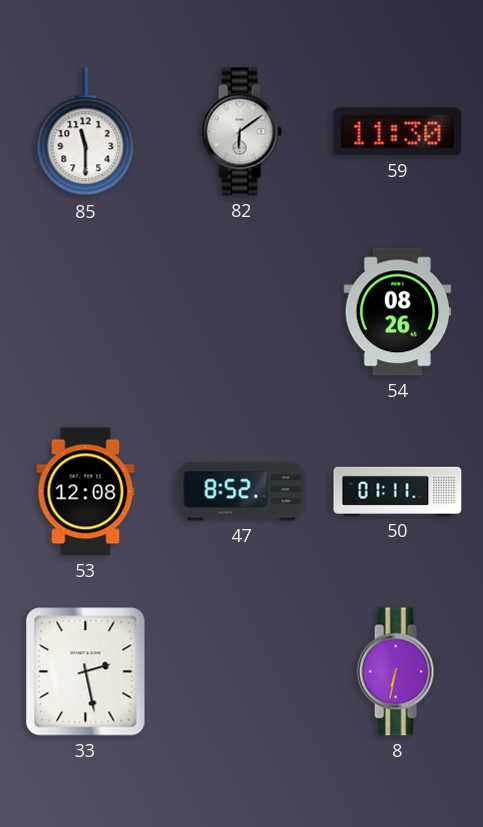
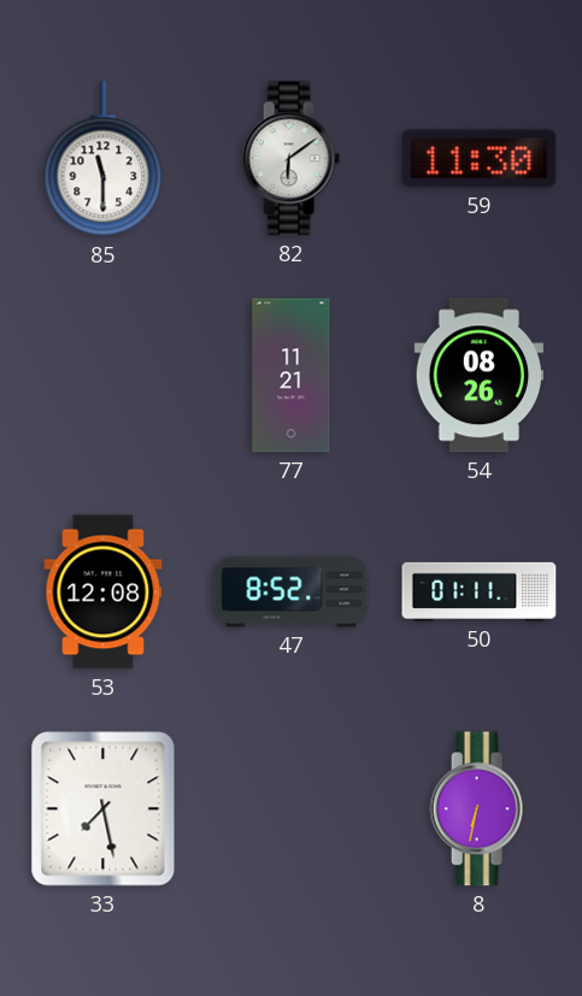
77: none -> 11:21 (292, 376)
33: 2:28 -> 7:28 (104, 809)
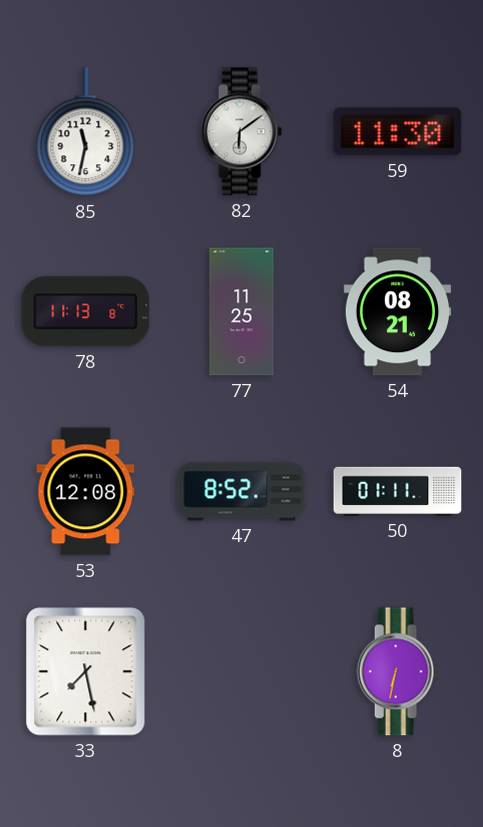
85: 11:30 -> 11:32 (86, 132)
78: none -> 11:13 (86, 312)
77: 11:21 -> 11:25 (242, 312)
54: 08:26 -> 08:21 (398, 312)
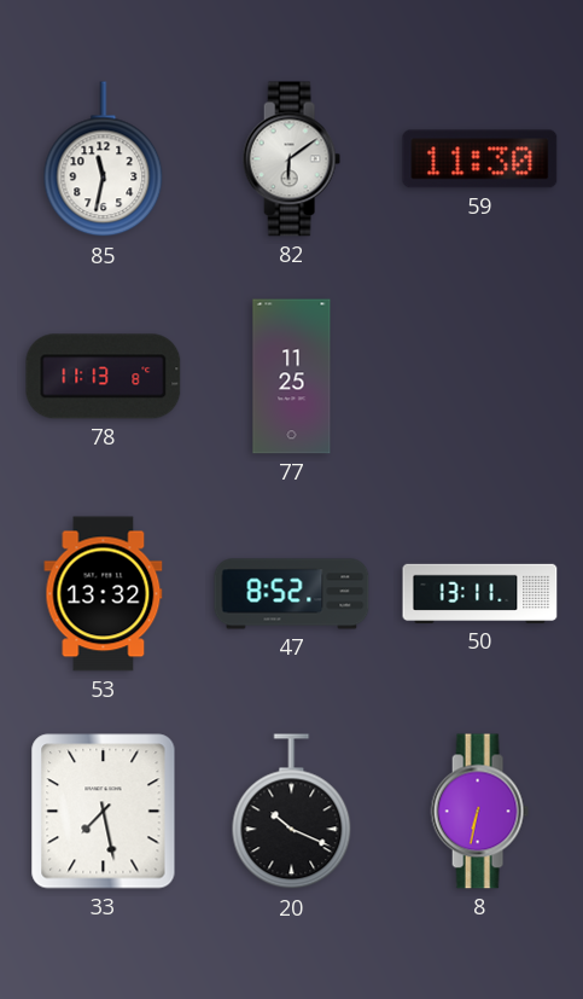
54: 08:21 -> none (398, 312)
53: 12:08 -> 13:32 (104, 594)
50: 01:11 -> 13:11 (480, 593)
20: none -> 10:19 (292, 812)
